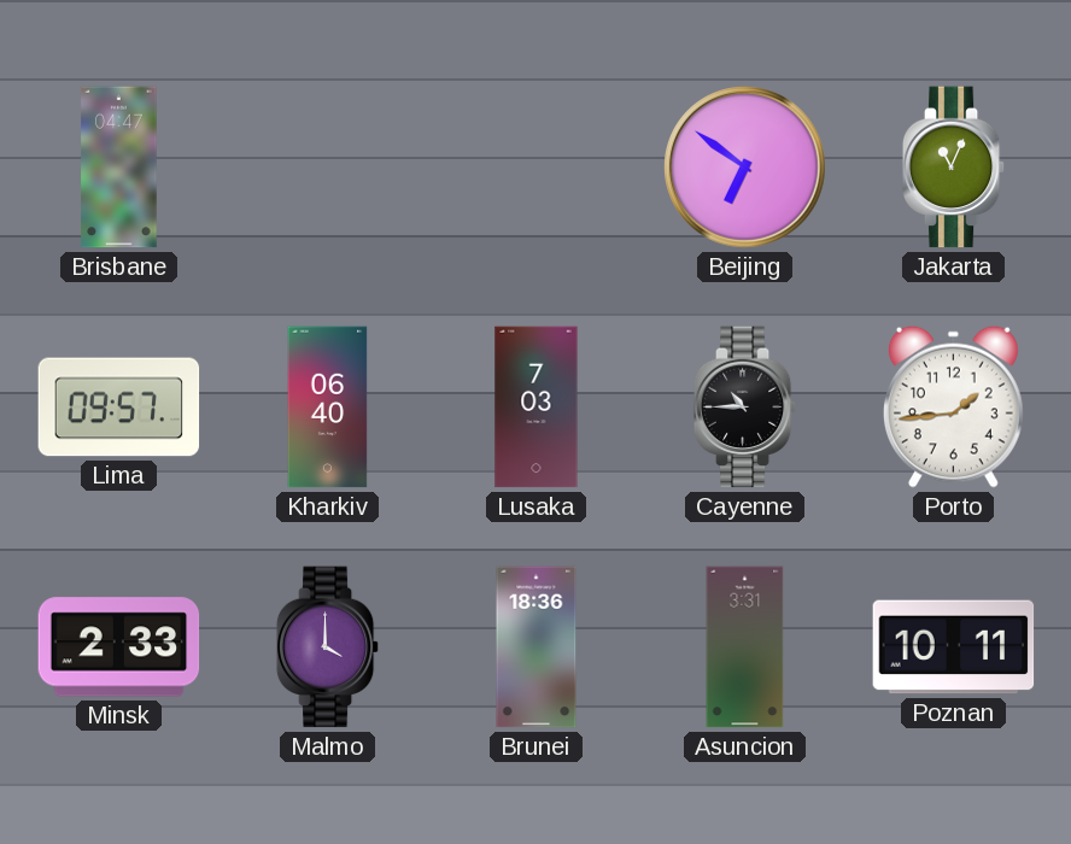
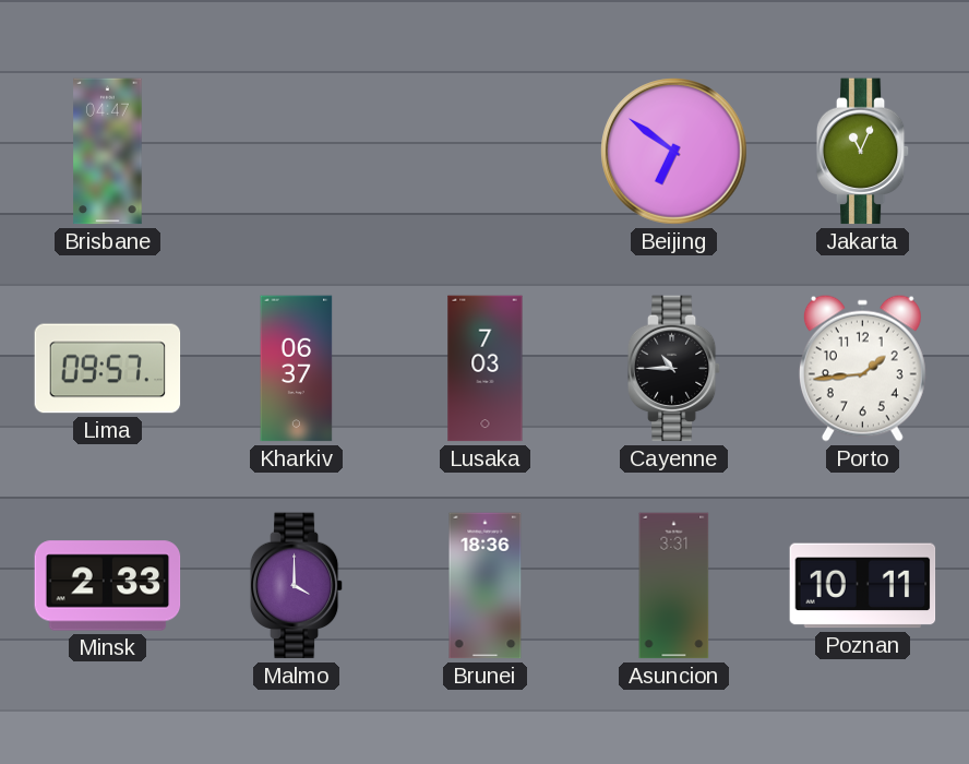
Kharkiv: 06:40 -> 06:37 (297, 369)
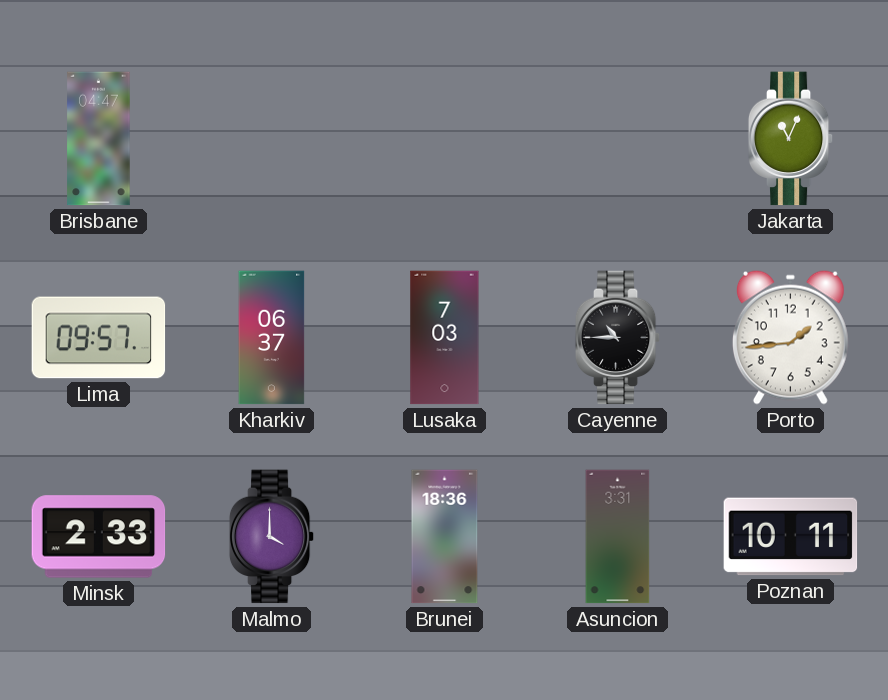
Beijing: 6:51 -> none (674, 152)
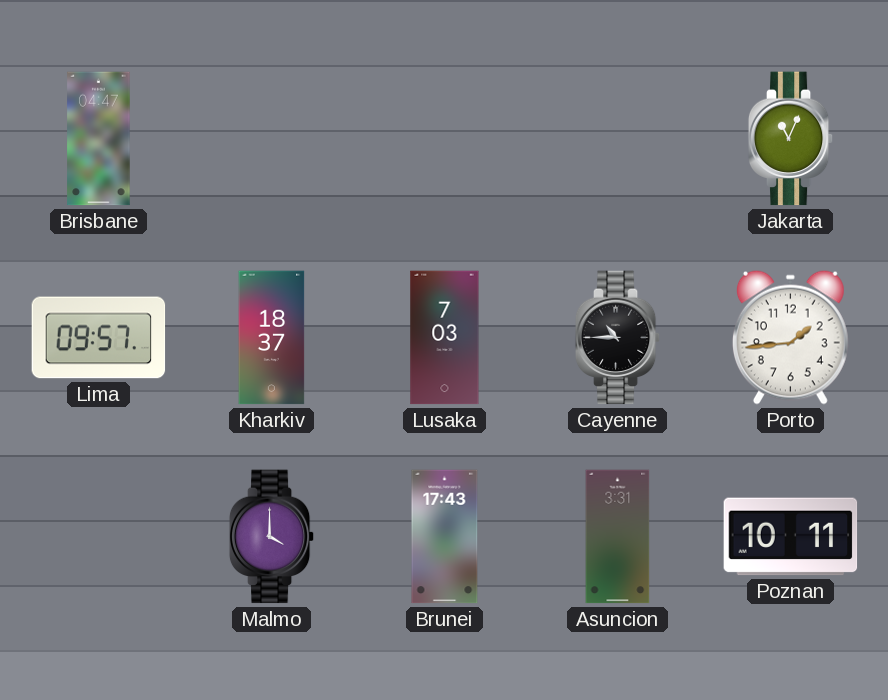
Kharkiv: 06:37 -> 18:37 (272, 338)
Minsk: 2:33 -> none (99, 537)
Brunei: 18:36 -> 17:43 (445, 537)
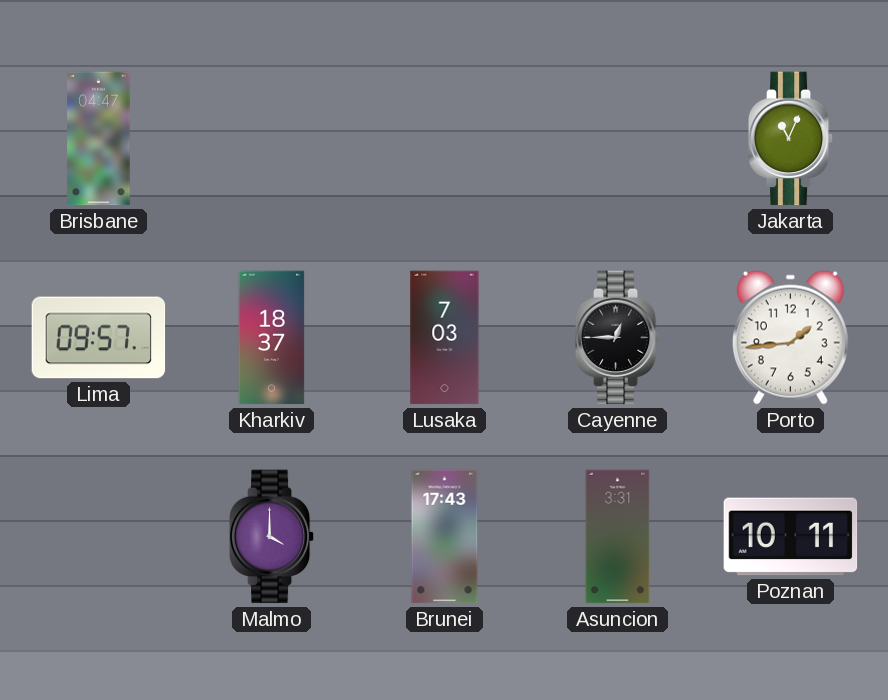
Cayenne: 10:45 -> 12:45 (618, 338)
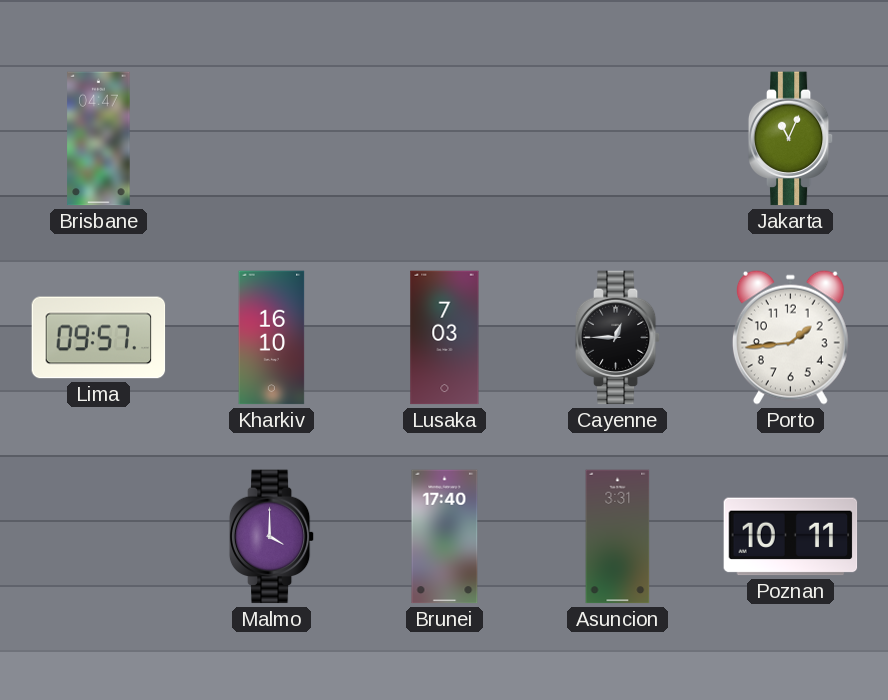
Kharkiv: 18:37 -> 16:10 (272, 338)
Brunei: 17:43 -> 17:40 (445, 537)
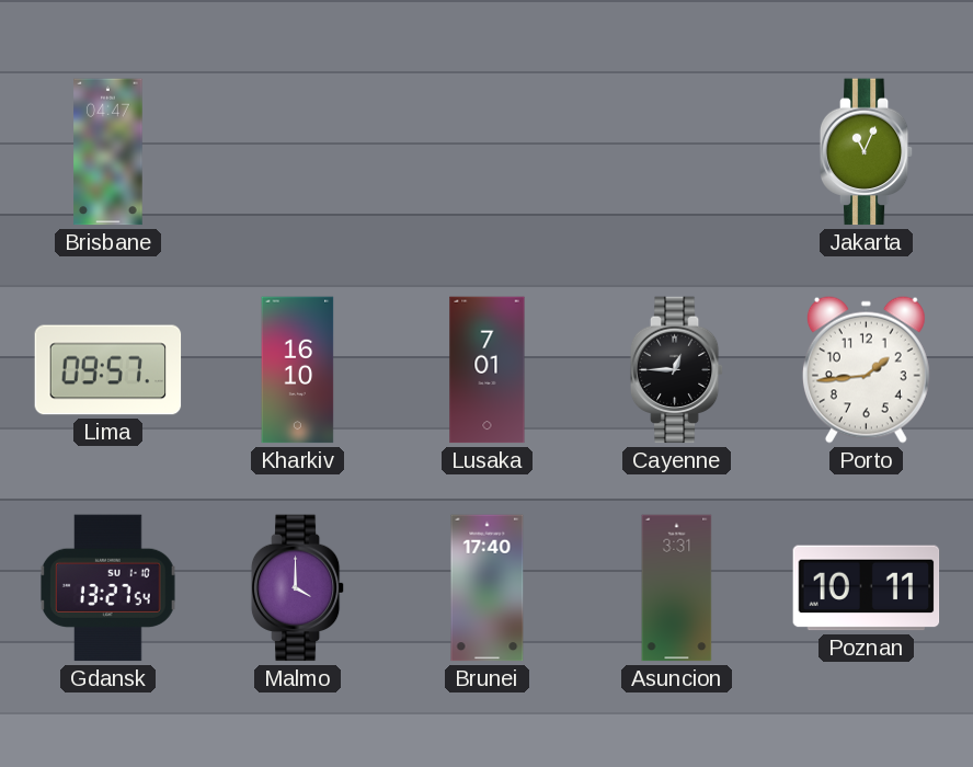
Lusaka: 7:03 -> 7:01 (488, 370)
Gdansk: none -> 13:27 (108, 588)
